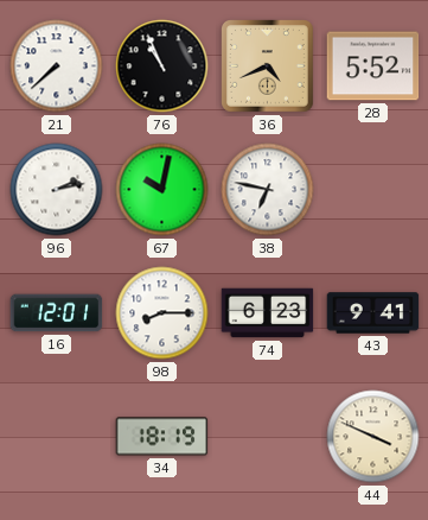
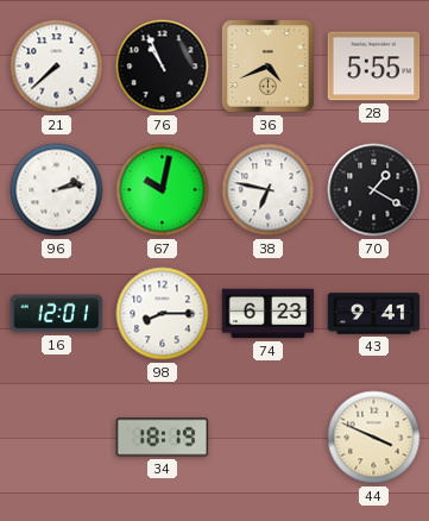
28: 5:52 -> 5:55 (374, 67)
70: none -> 1:20 (374, 190)
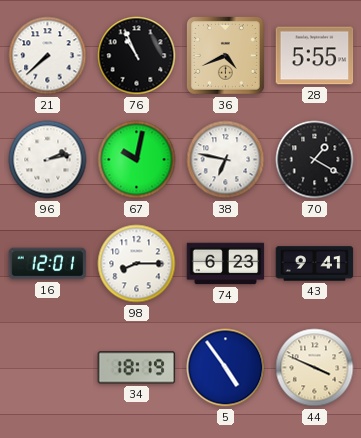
5: none -> 4:54 (226, 368)
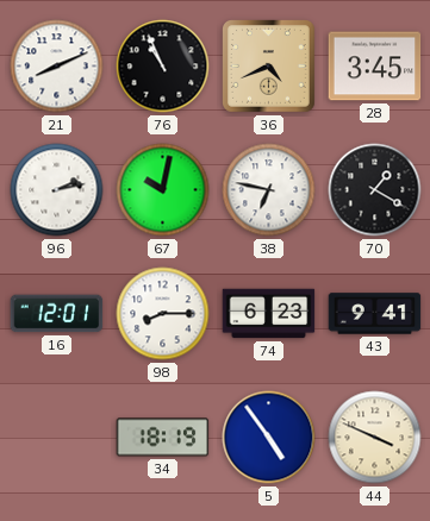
21: 7:38 -> 8:11 (57, 67)
28: 5:55 -> 3:45 (375, 67)
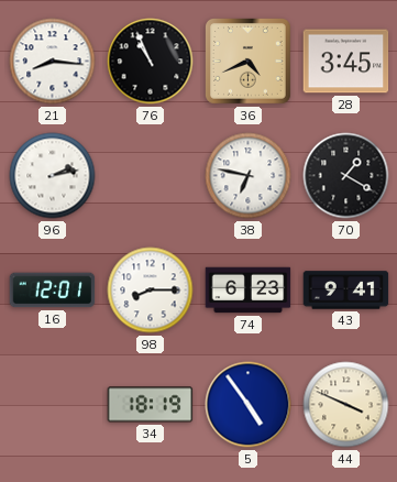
21: 8:11 -> 8:16 (53, 62)
67: 10:02 -> none (163, 190)
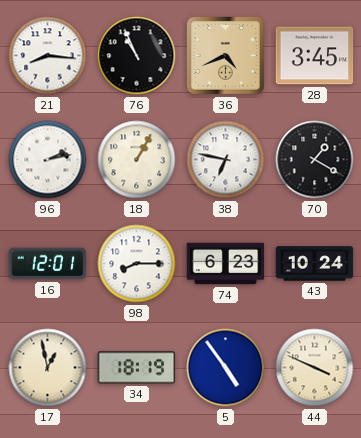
18: none -> 1:05 (137, 160)
43: 9:41 -> 10:24 (315, 264)
17: none -> 12:58 (48, 368)
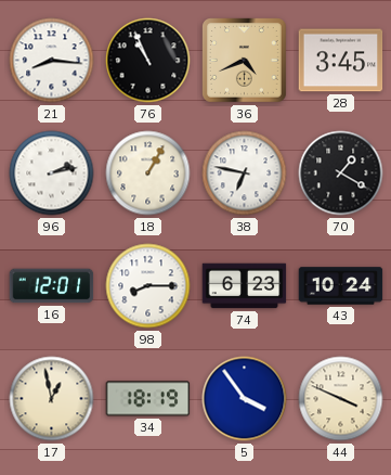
5: 4:54 -> 3:54 (245, 399)
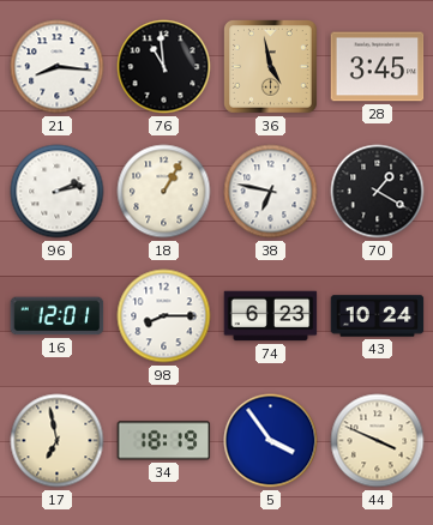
76: 10:56 -> 10:59 (164, 67)
36: 4:41 -> 4:58 (271, 67)
17: 12:58 -> 6:58 (58, 441)
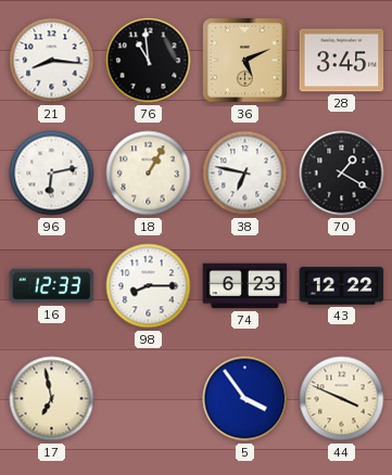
36: 4:58 -> 5:11 (245, 61)
96: 2:13 -> 6:13 (52, 174)
16: 12:01 -> 12:33 (52, 286)
43: 10:24 -> 12:22 (342, 286)
34: 18:19 -> none (164, 441)
